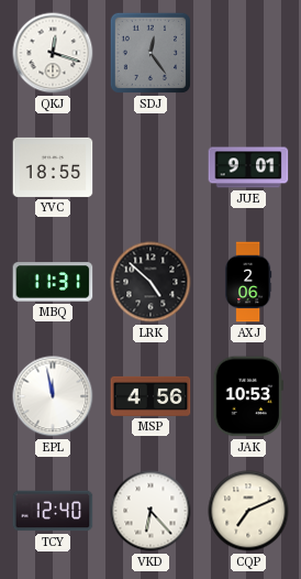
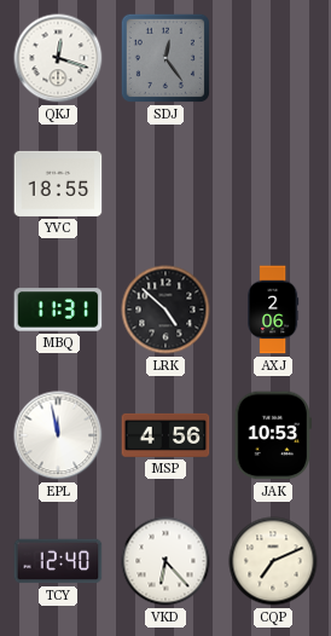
JUE: 9:01 -> none (248, 167)
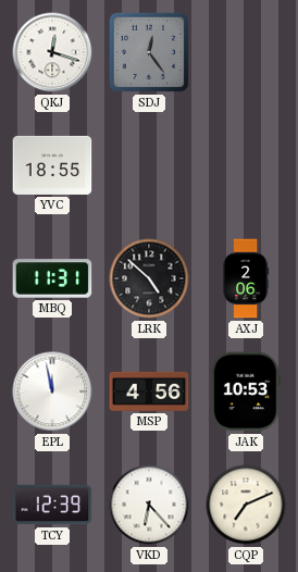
TCY: 12:40 -> 12:39 (52, 505)
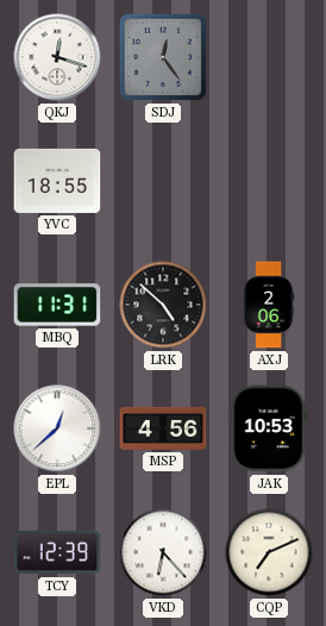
EPL: 11:58 -> 12:38 (57, 428)
